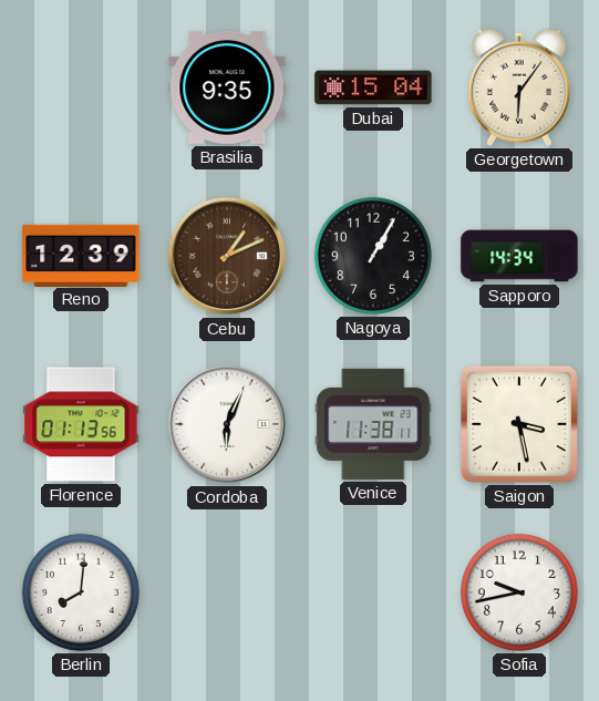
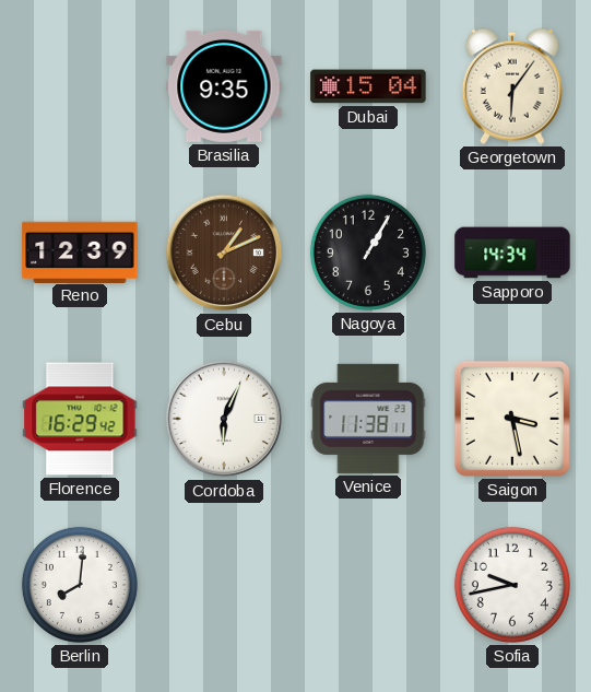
Florence: 01:13 -> 16:29 (80, 419)
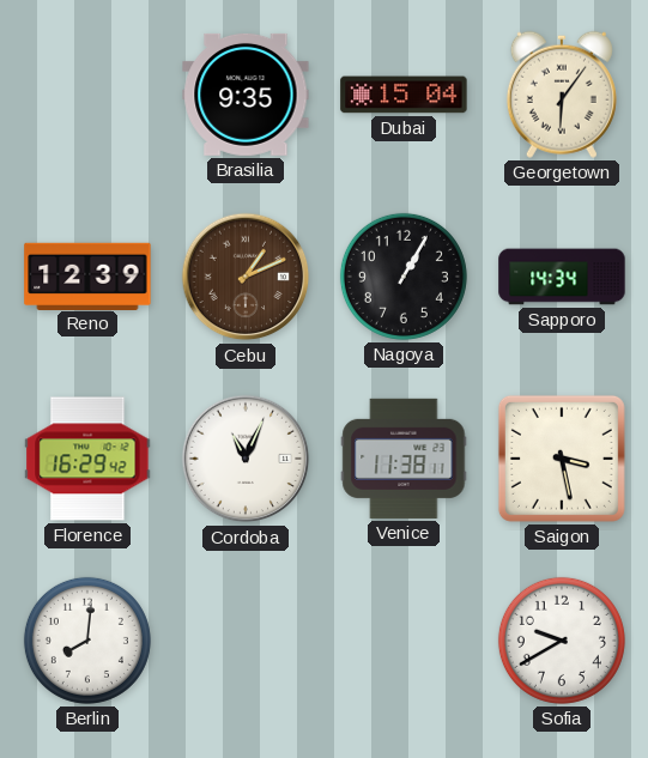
Cordoba: 6:04 -> 11:04 (246, 459)
Sofia: 9:43 -> 9:40 (562, 641)
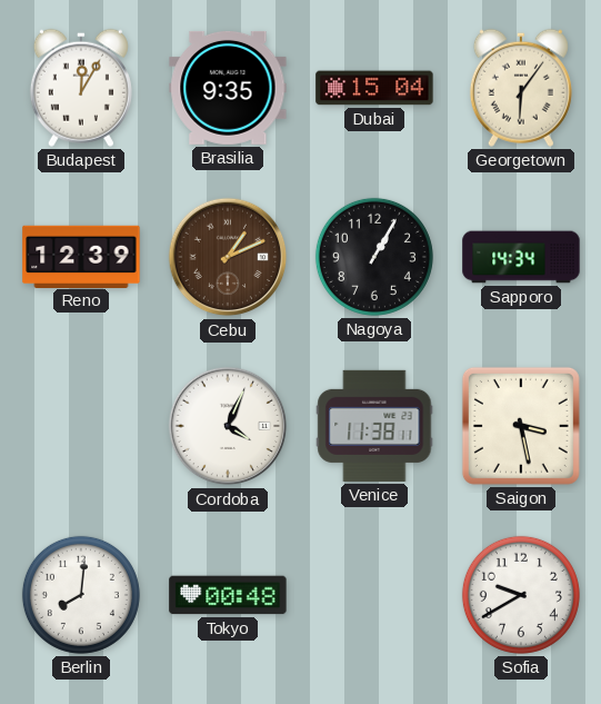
Budapest: none -> 12:05 (81, 88)
Florence: 16:29 -> none (87, 459)
Cordoba: 11:04 -> 4:04 (228, 426)
Tokyo: none -> 00:48 (228, 595)
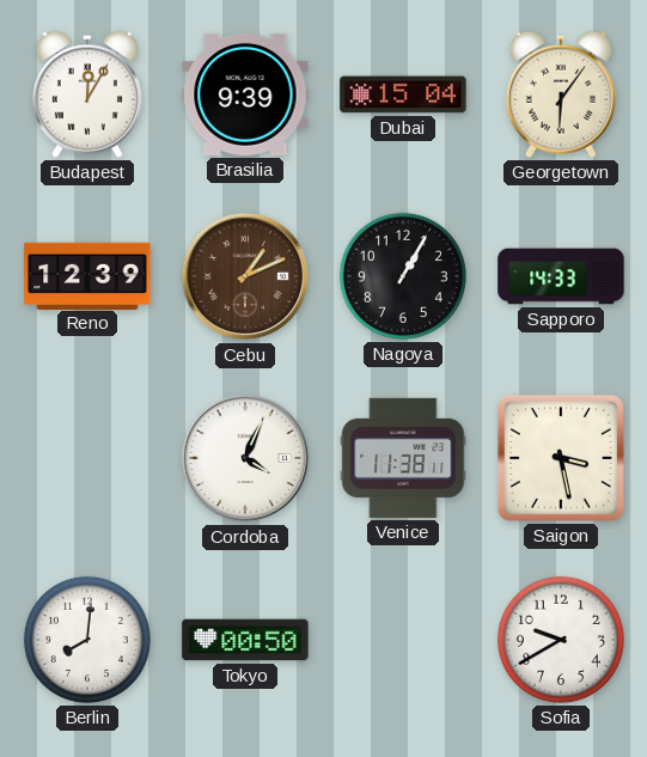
Brasilia: 9:35 -> 9:39 (245, 94)
Sapporo: 14:34 -> 14:33 (561, 276)
Tokyo: 00:48 -> 00:50 (245, 640)
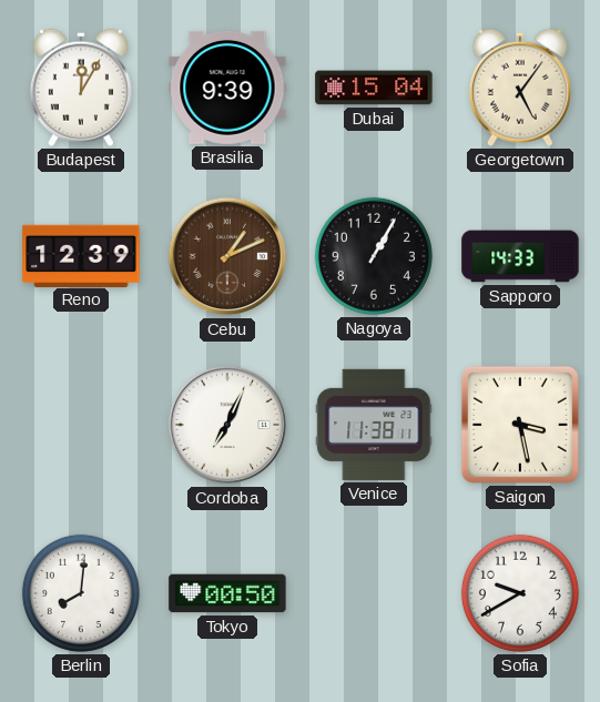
Georgetown: 6:06 -> 5:06 (520, 88)
Cordoba: 4:04 -> 7:04 (227, 425)
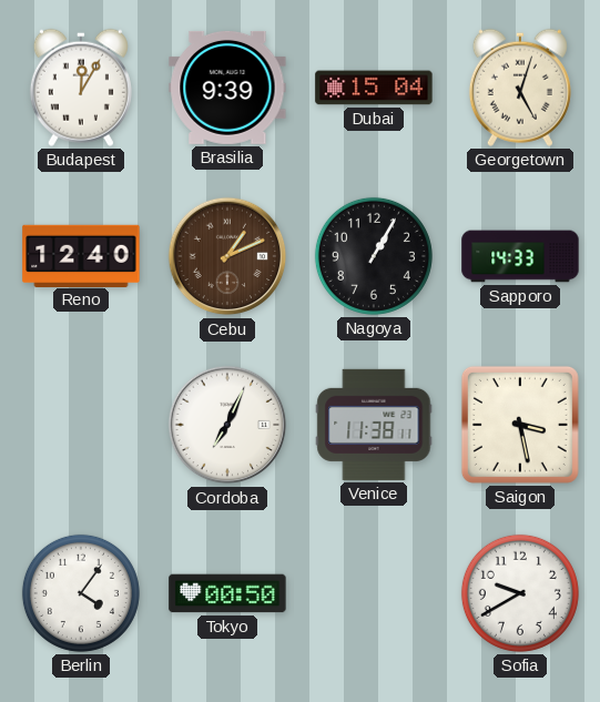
Georgetown: 5:06 -> 5:03 (520, 88)
Reno: 12:39 -> 12:40 (81, 255)
Berlin: 8:01 -> 4:06 (81, 593)
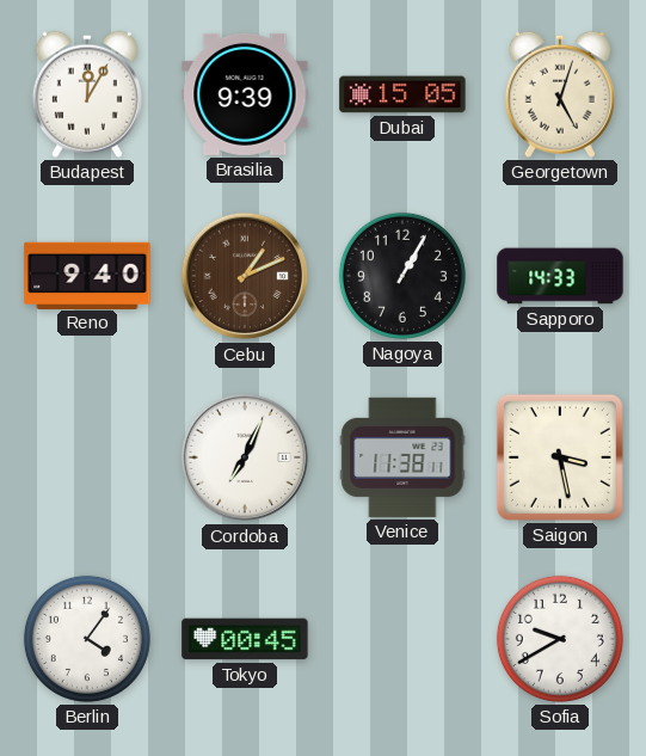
Dubai: 15:04 -> 15:05 (402, 94)
Reno: 12:40 -> 9:40 (87, 275)
Tokyo: 00:50 -> 00:45 (245, 639)
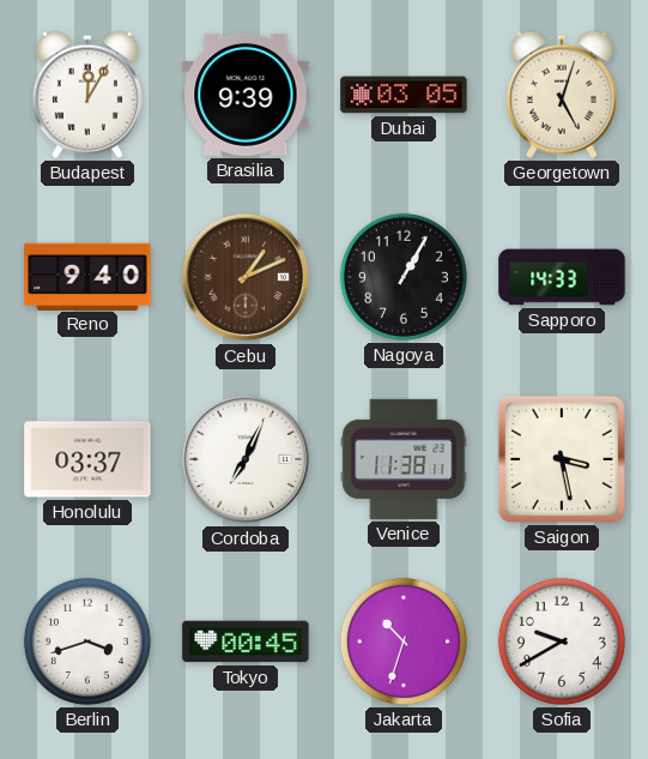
Dubai: 15:05 -> 03:05 (404, 95)
Honolulu: none -> 03:37 (87, 459)
Berlin: 4:06 -> 3:42 (87, 641)
Jakarta: none -> 10:33 (404, 641)
